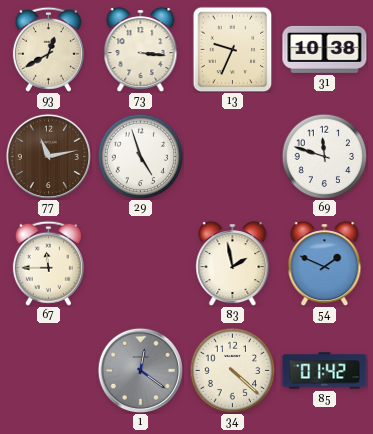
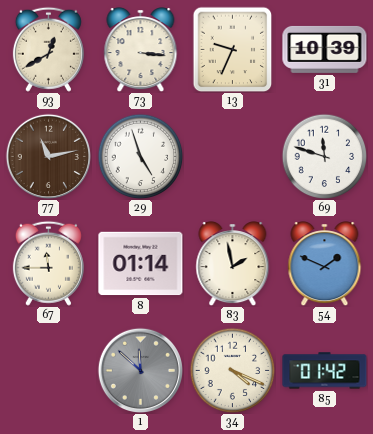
31: 10:38 -> 10:39 (325, 49)
8: none -> 01:14 (141, 264)
1: 12:21 -> 11:52 (140, 370)
34: 4:22 -> 4:19 (232, 370)
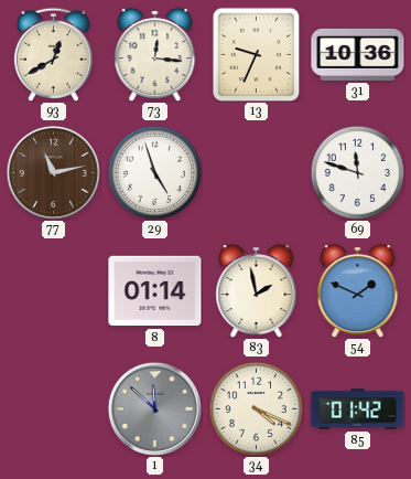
73: 3:16 -> 12:16 (155, 55)
31: 10:39 -> 10:36 (358, 54)
67: 11:45 -> none (48, 263)
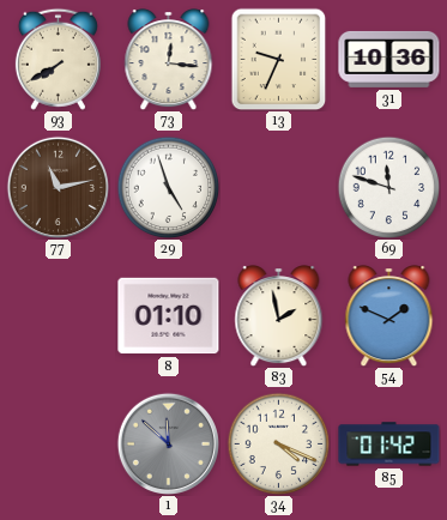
93: 12:40 -> 7:40 (58, 59)
8: 01:14 -> 01:10 (169, 316)
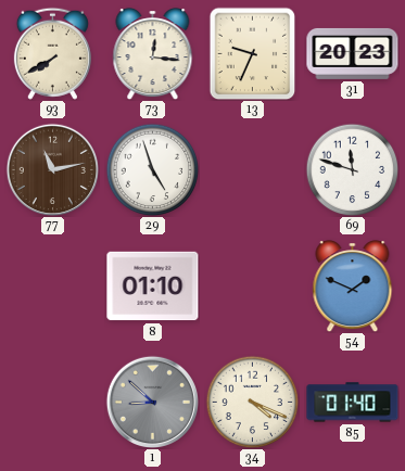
31: 10:36 -> 20:23 (353, 53)
83: 1:58 -> none (279, 316)
1: 11:52 -> 8:52 (152, 402)
85: 01:42 -> 01:40 (353, 403)
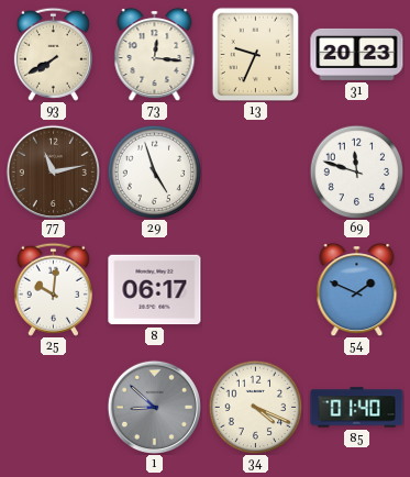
25: none -> 10:01 (53, 289)
8: 01:10 -> 06:17 (155, 290)
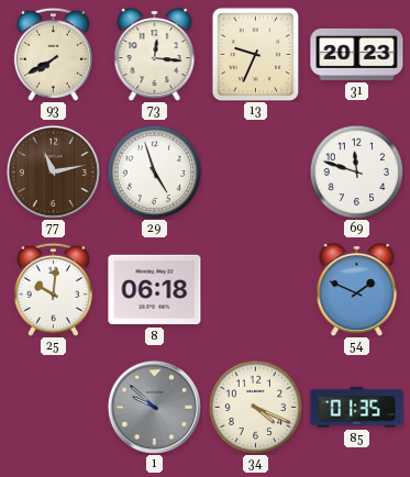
8: 06:17 -> 06:18 (155, 290)
1: 8:52 -> 9:52 (154, 407)
85: 01:40 -> 01:35 (357, 408)
